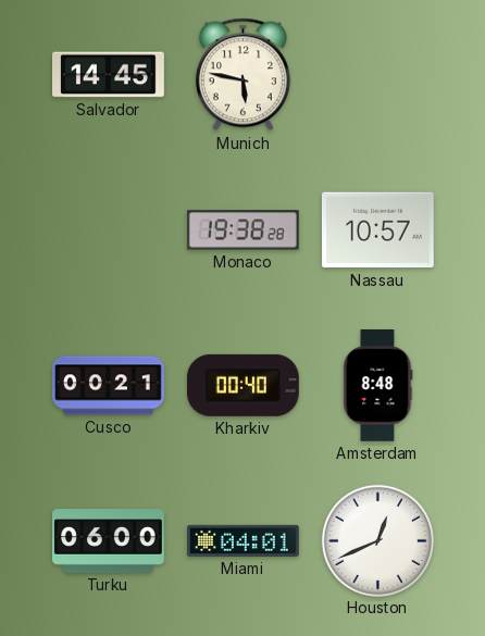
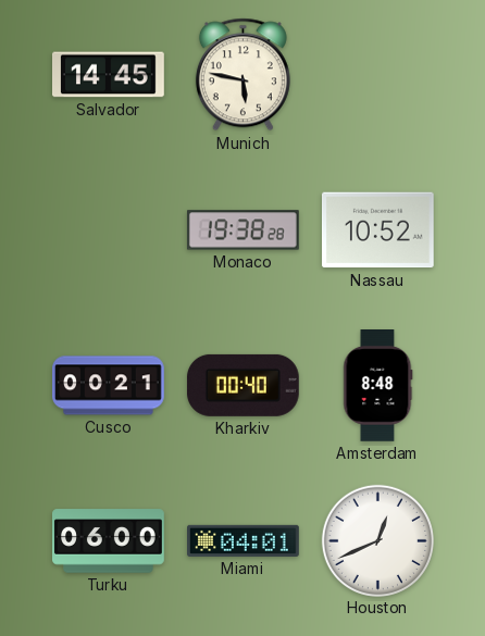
Nassau: 10:57 -> 10:52 (377, 230)
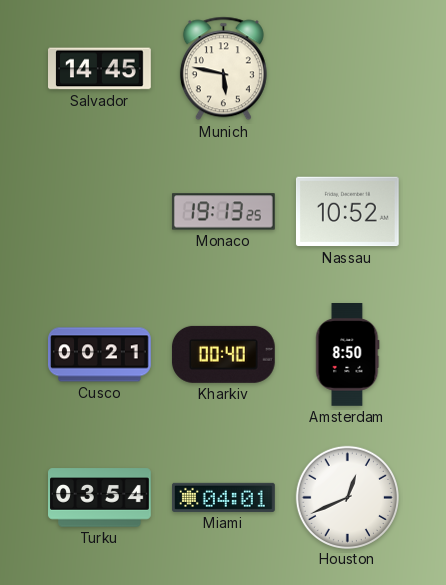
Monaco: 19:38 -> 19:13 (223, 212)
Amsterdam: 8:48 -> 8:50 (348, 355)
Turku: 06:00 -> 03:54 (100, 498)
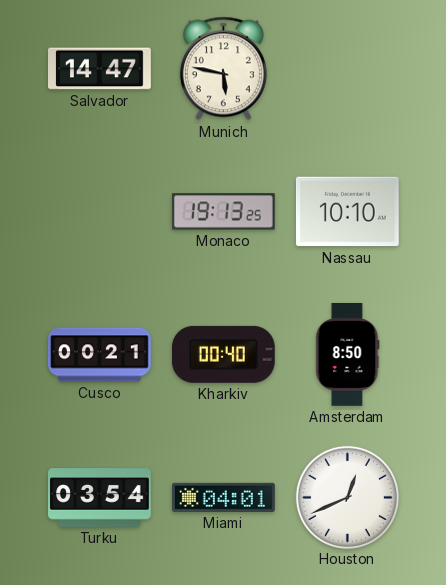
Salvador: 14:45 -> 14:47 (100, 69)
Nassau: 10:52 -> 10:10 (347, 212)
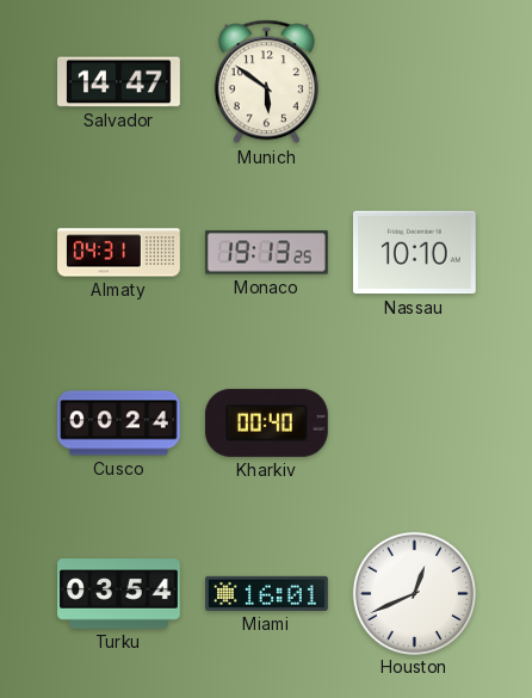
Munich: 5:47 -> 5:51 (266, 82)
Almaty: none -> 04:31 (119, 253)
Cusco: 00:21 -> 00:24 (119, 424)
Amsterdam: 8:50 -> none (348, 355)
Miami: 04:01 -> 16:01 (267, 593)
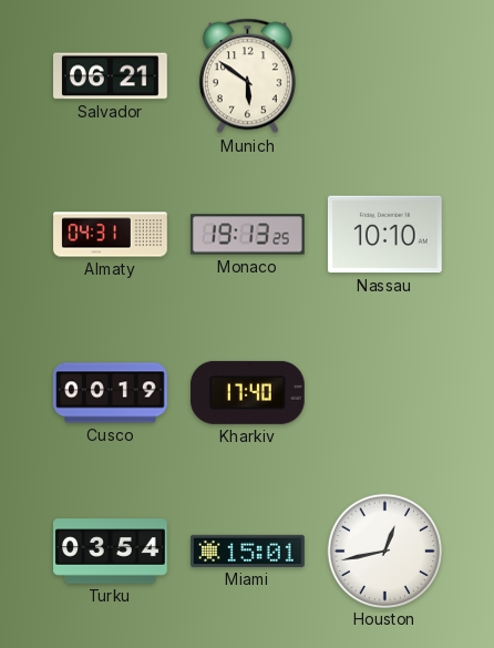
Salvador: 14:47 -> 06:21 (111, 76)
Cusco: 00:24 -> 00:19 (111, 393)
Kharkiv: 00:40 -> 17:40 (247, 392)
Miami: 16:01 -> 15:01 (248, 551)
Houston: 12:41 -> 12:43 (384, 551)
